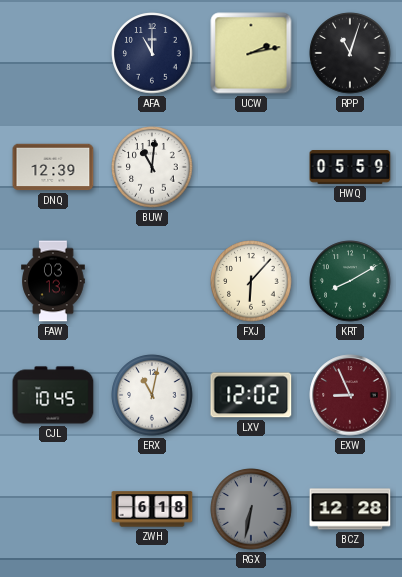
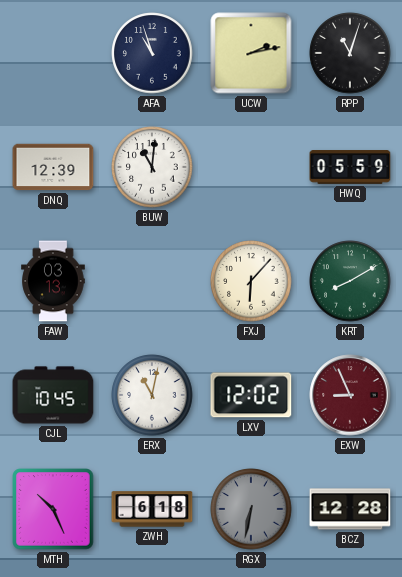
AFA: 11:00 -> 10:57 (152, 53)
MTH: none -> 10:26 (53, 509)
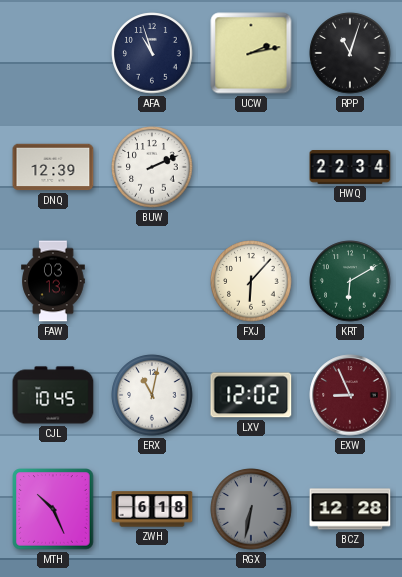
BUW: 11:01 -> 2:11 (152, 167)
HWQ: 05:59 -> 22:34 (350, 167)
KRT: 8:10 -> 6:10 (350, 281)
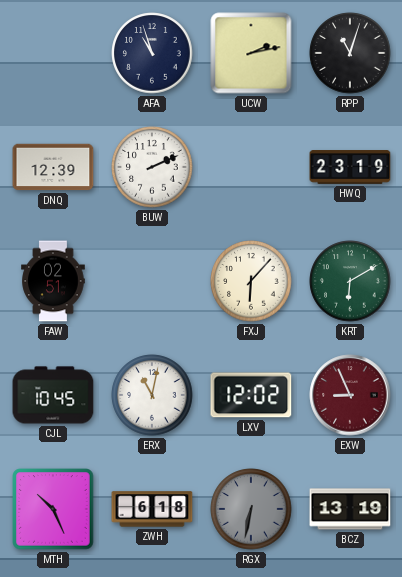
HWQ: 22:34 -> 23:19 (350, 167)
FAW: 03:13 -> 02:51 (53, 281)
BCZ: 12:28 -> 13:19 (350, 509)
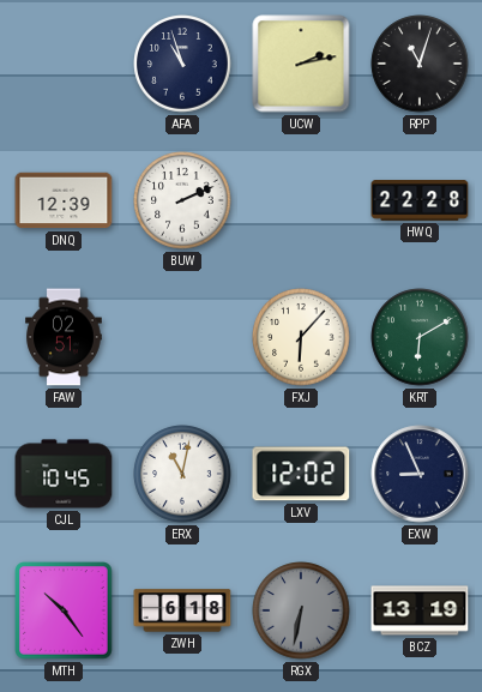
HWQ: 23:19 -> 22:28 (420, 200)
EXW dial: burgundy -> navy (420, 474)
MTH: 10:26 -> 10:24 (64, 610)
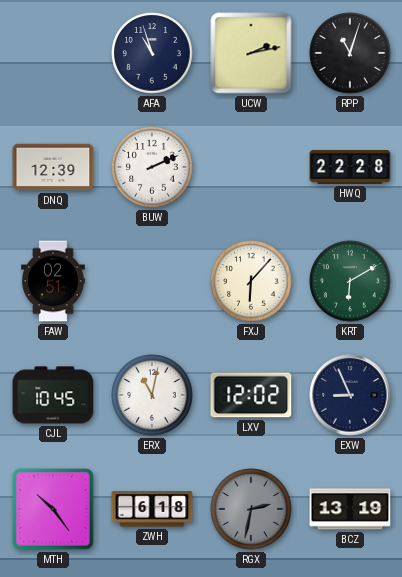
RGX: 6:32 -> 2:32 (251, 509)
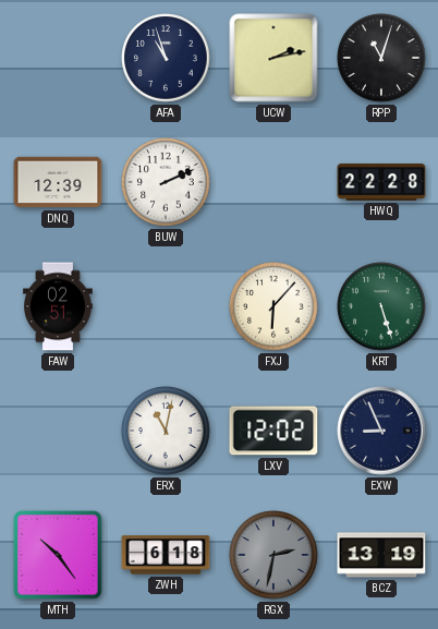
KRT: 6:10 -> 5:27 (381, 306)
CJL: 10:45 -> none (53, 395)
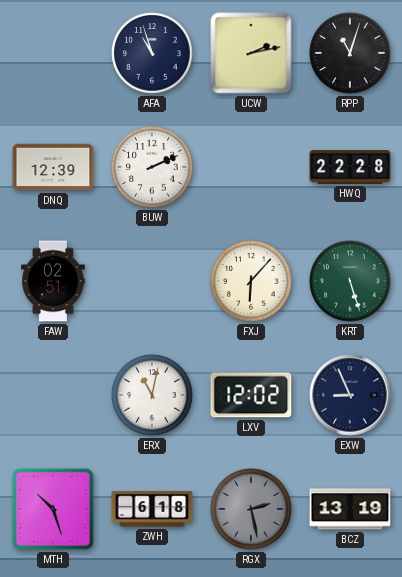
MTH: 10:24 -> 10:27 (53, 509)
RGX: 2:32 -> 2:28 (251, 509)
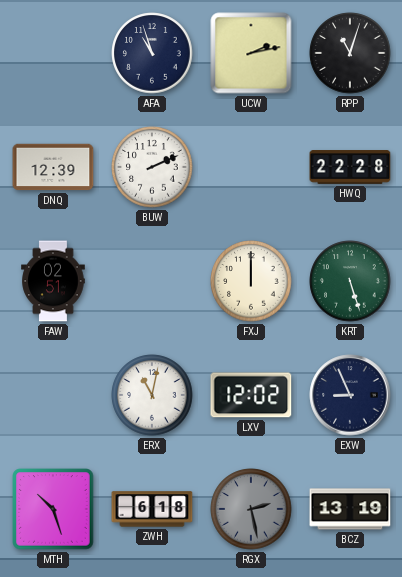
FXJ: 6:07 -> 12:00 (251, 281)
